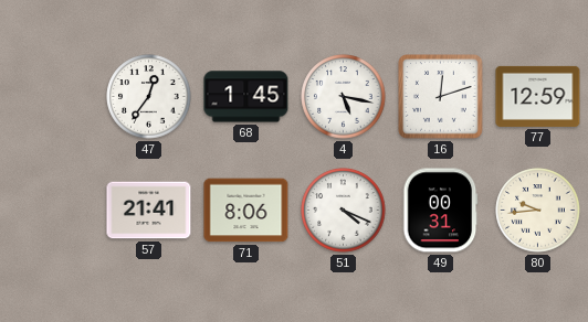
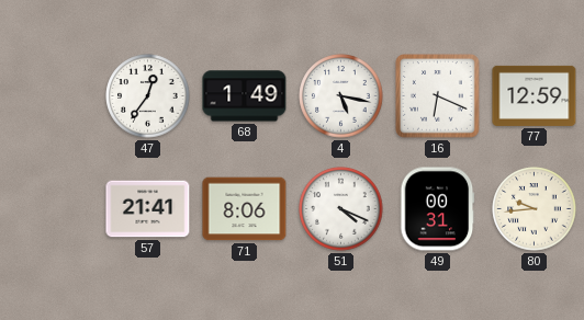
68: 1:45 -> 1:49 (245, 96)
16: 12:12 -> 6:19 (438, 96)
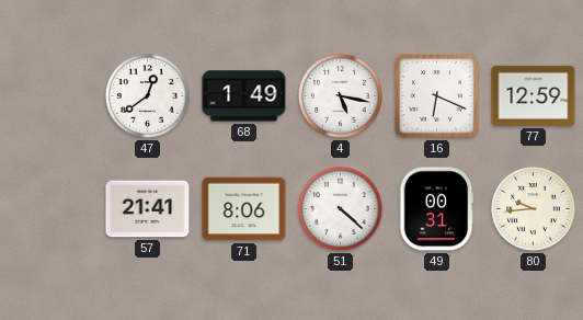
47: 12:36 -> 12:39 (148, 96)
51: 4:19 -> 4:22 (341, 209)
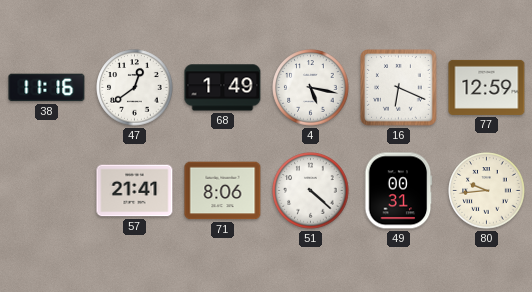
38: none -> 11:16 (47, 88)
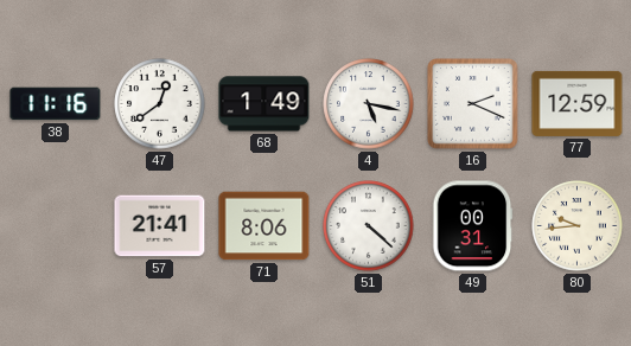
16: 6:19 -> 2:19 (473, 104)
